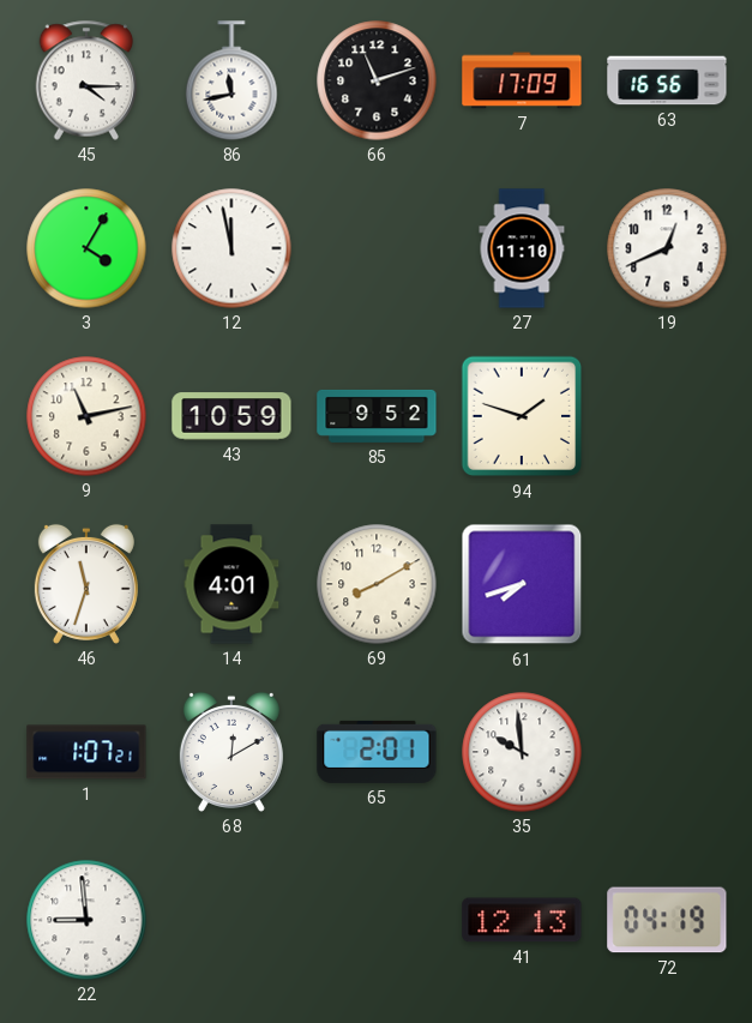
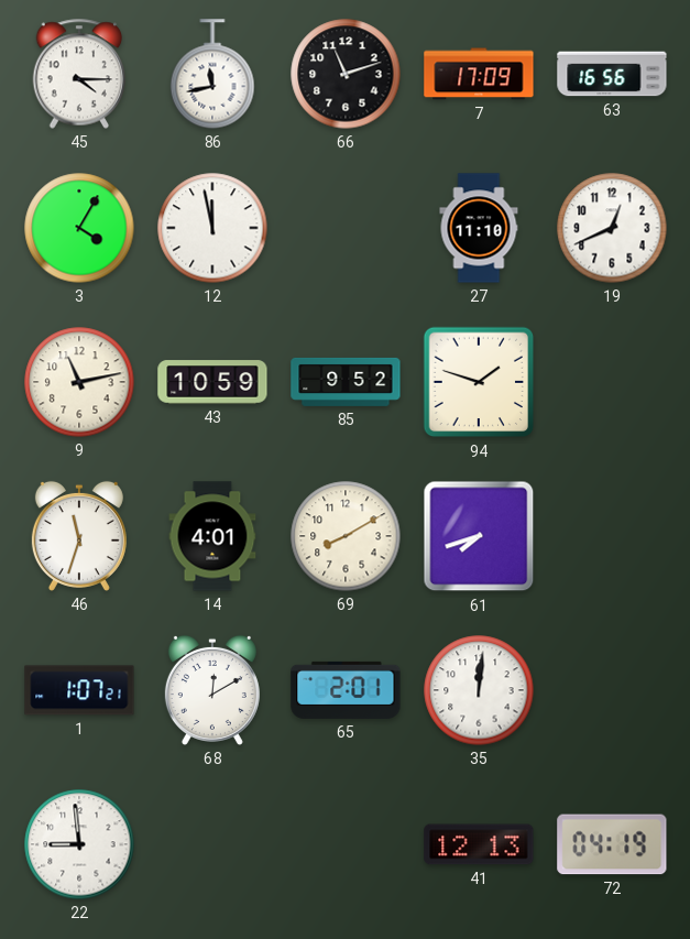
35: 9:59 -> 12:01 (479, 690)
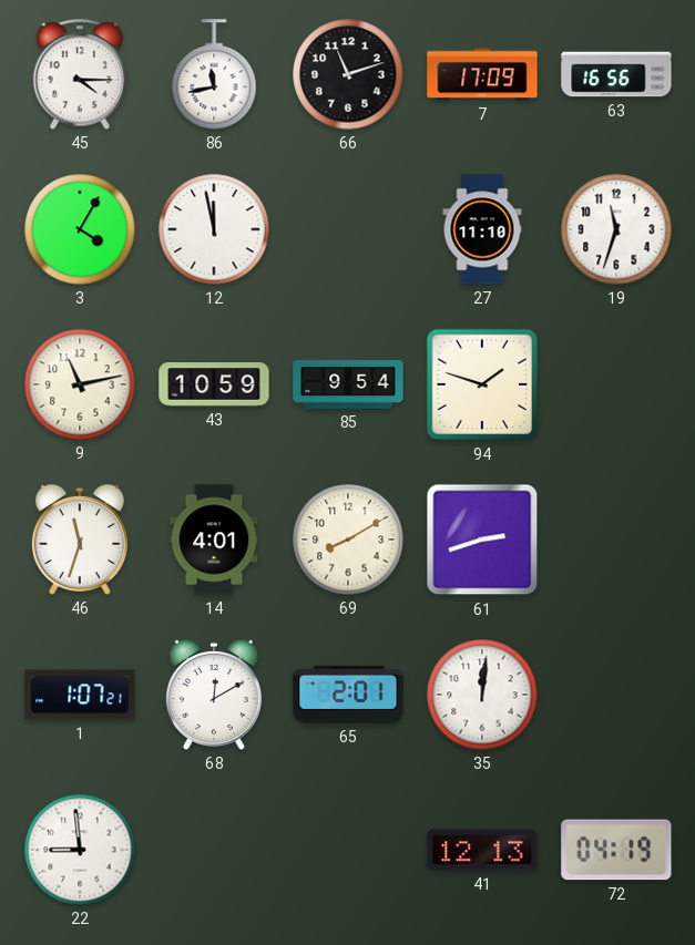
19: 12:41 -> 11:33 (616, 229)
85: 9:52 -> 9:54 (348, 384)
61: 7:42 -> 2:42 (482, 540)
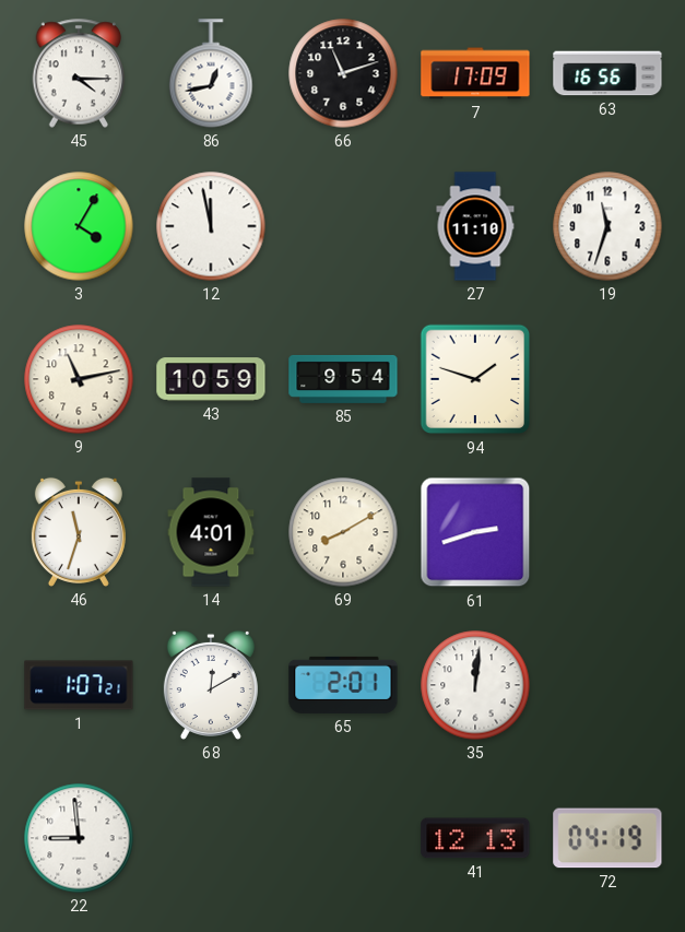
86: 11:43 -> 12:43 (211, 73)
